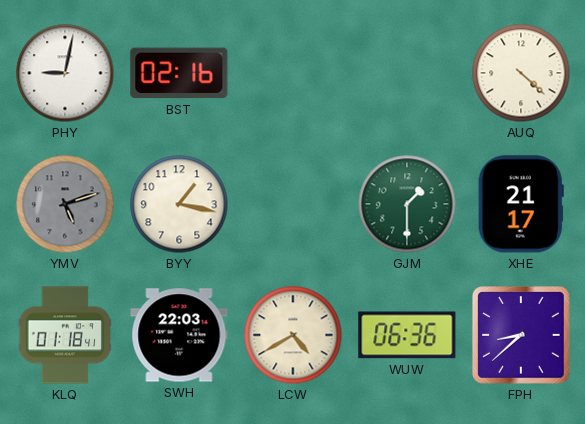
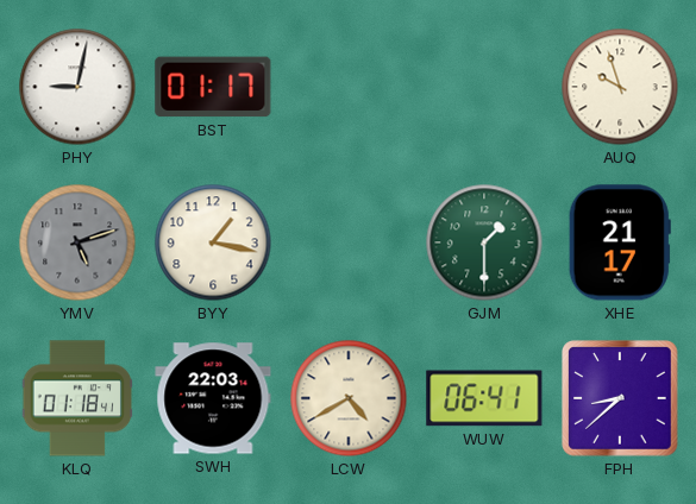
BST: 02:16 -> 01:17 (213, 87)
AUQ: 4:22 -> 9:57 (620, 87)
WUW: 06:36 -> 06:41 (484, 398)
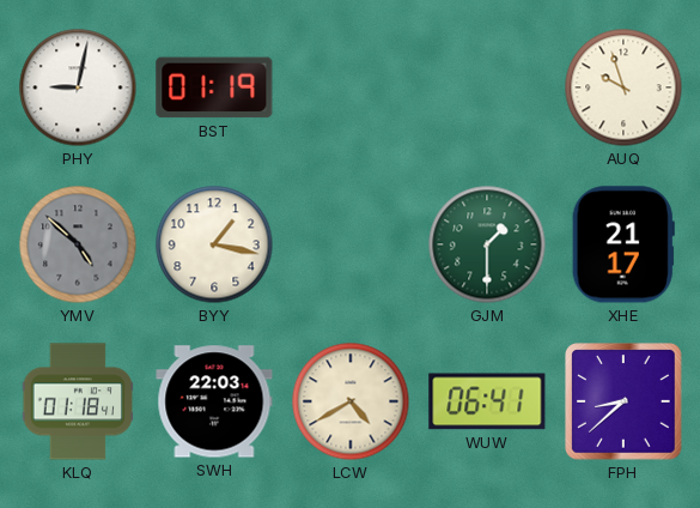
BST: 01:17 -> 01:19 (214, 87)
YMV: 5:12 -> 4:52 (78, 244)
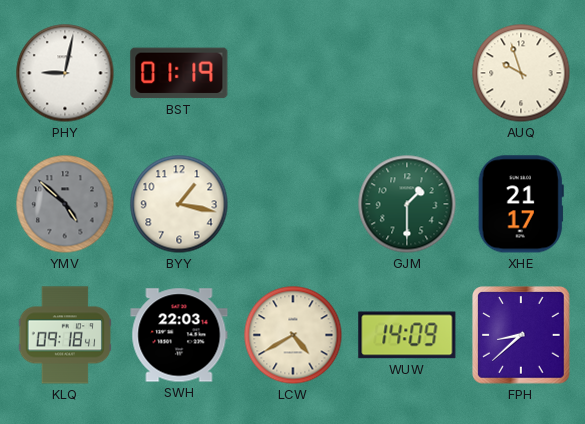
KLQ: 01:18 -> 09:18 (64, 335)
WUW: 06:41 -> 14:09 (407, 335)
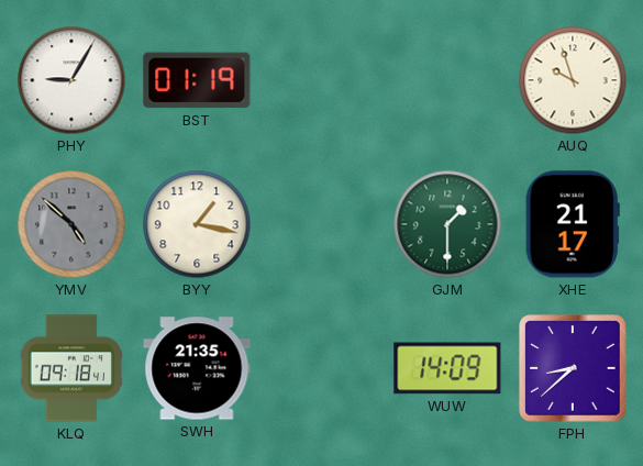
PHY: 9:02 -> 9:05 (71, 80)
SWH: 22:03 -> 21:35 (197, 368)
LCW: 4:40 -> none (293, 335)
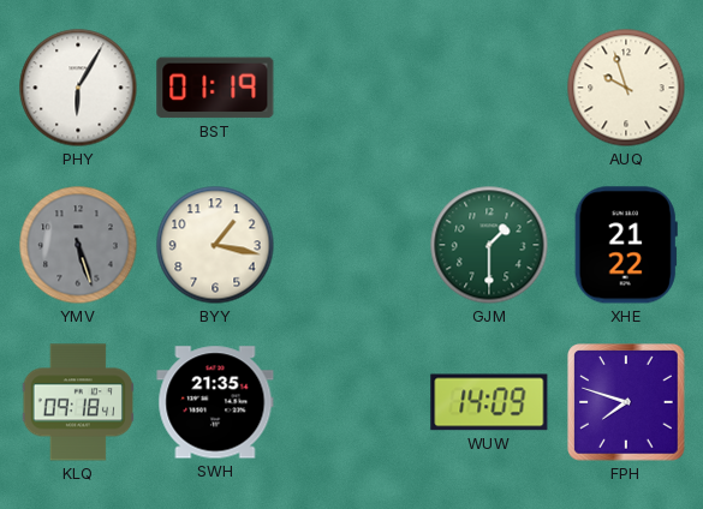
PHY: 9:05 -> 6:05 (78, 88)
YMV: 4:52 -> 5:27 (78, 245)
XHE: 21:17 -> 21:22 (626, 245)
FPH: 8:38 -> 7:48 (626, 402)
